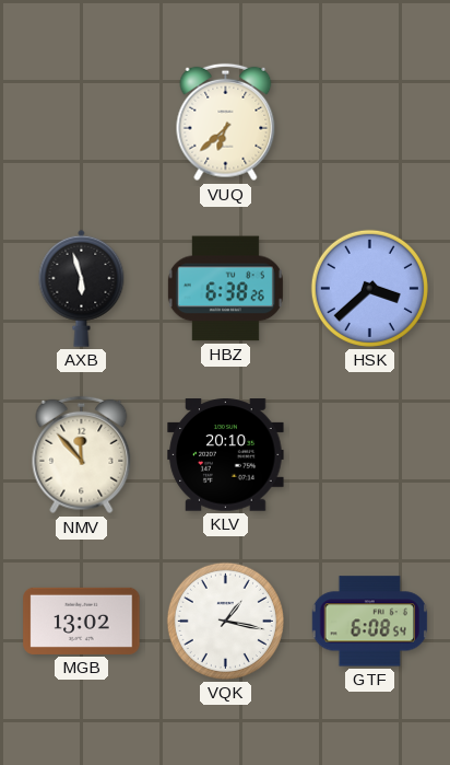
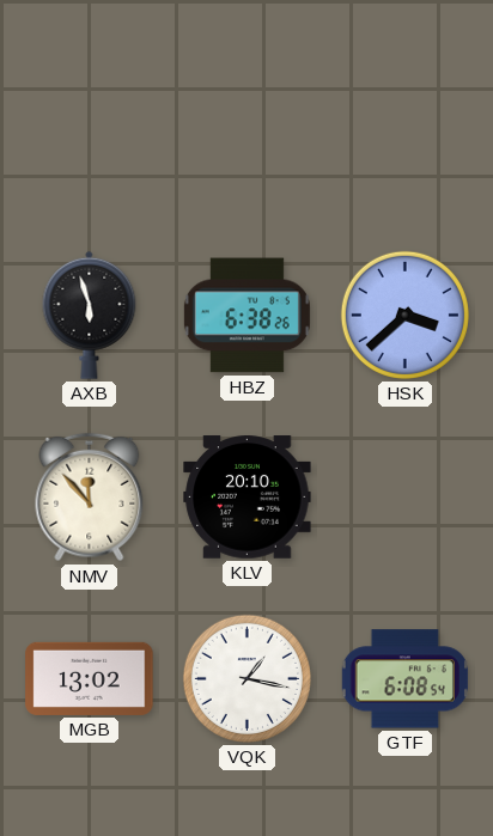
VUQ: 6:38 -> none (226, 123)
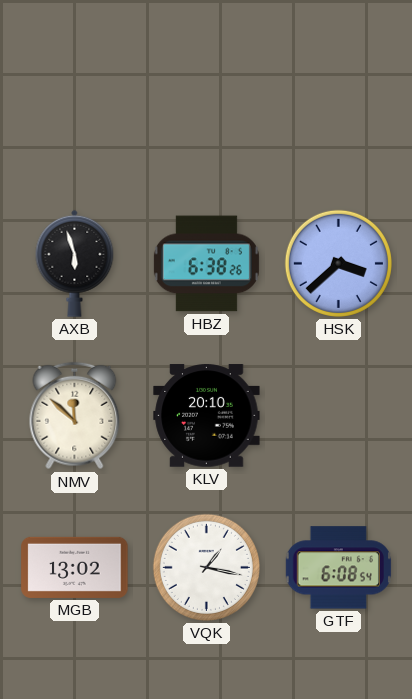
NMV: 11:53 -> 11:52 (75, 416)
